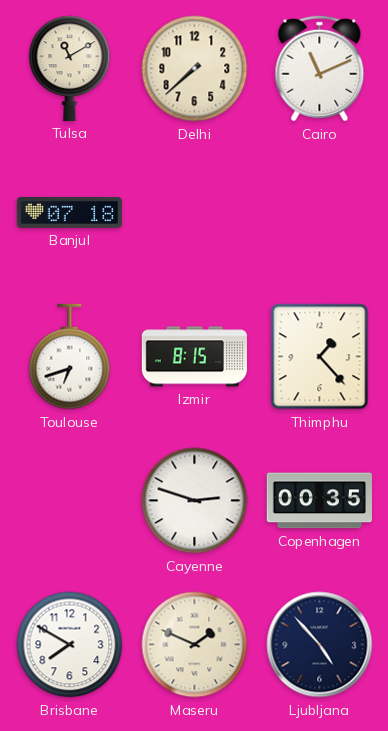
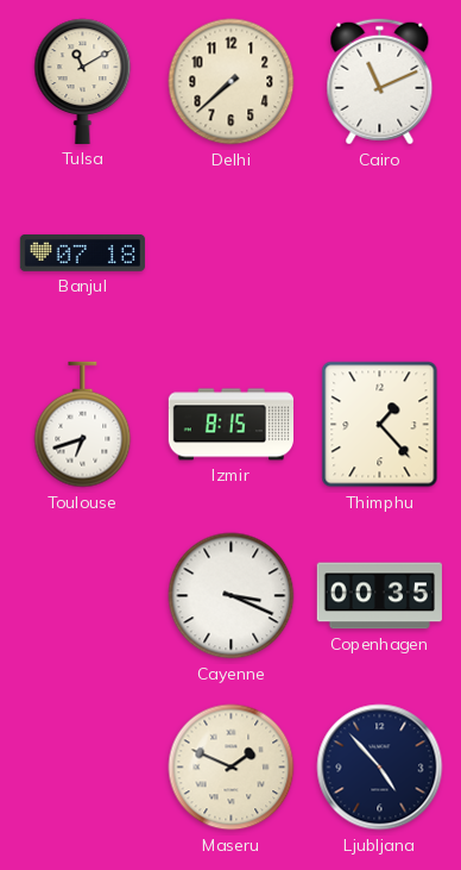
Cayenne: 2:48 -> 3:19 (232, 596)
Brisbane: 7:50 -> none (70, 645)
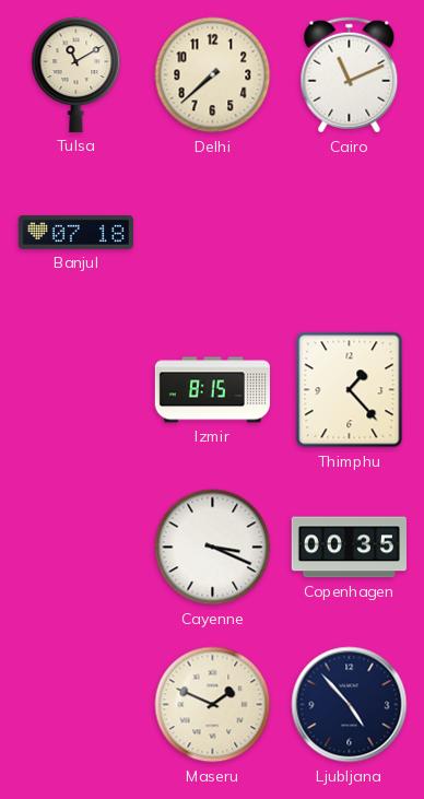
Toulouse: 6:42 -> none (83, 425)
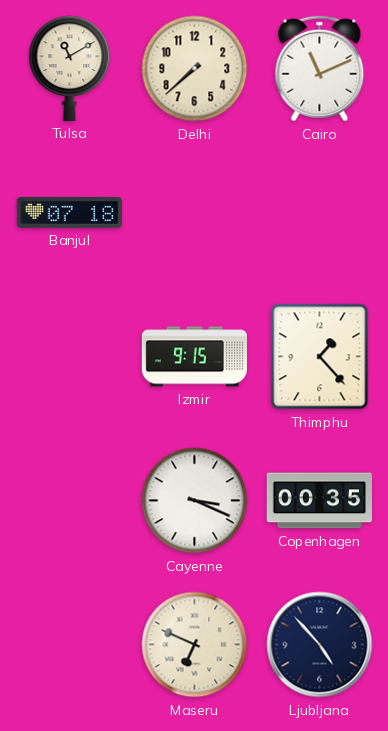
Izmir: 8:15 -> 9:15 (194, 357)
Maseru: 1:49 -> 6:49 (195, 645)
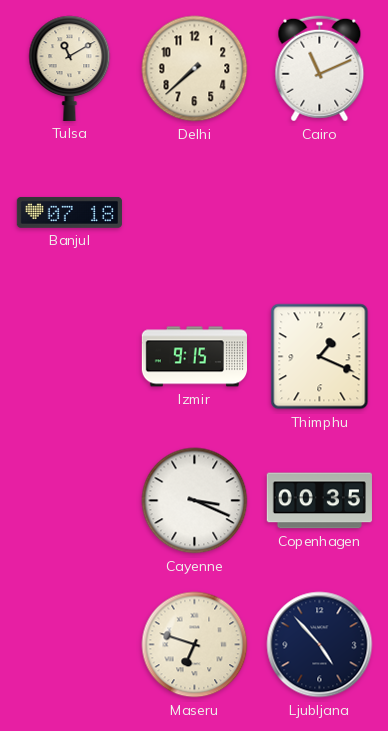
Thimphu: 1:23 -> 1:19 (320, 357)
Maseru: 6:49 -> 6:48 (195, 645)
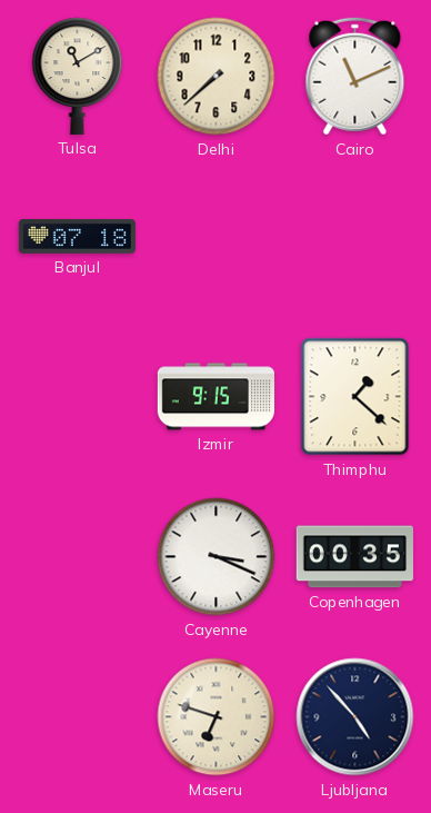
Thimphu: 1:19 -> 1:22 (355, 397)
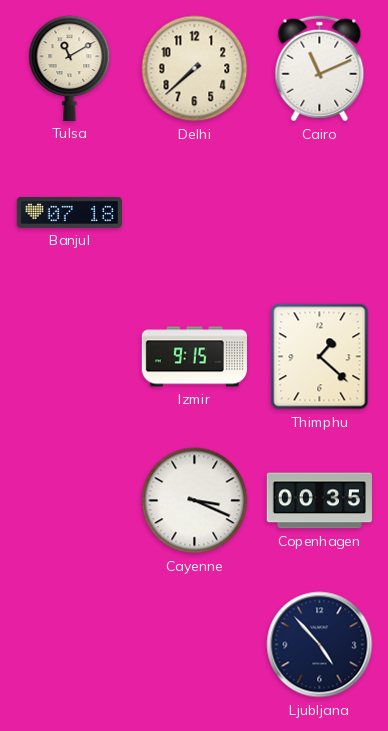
Maseru: 6:48 -> none (217, 717)
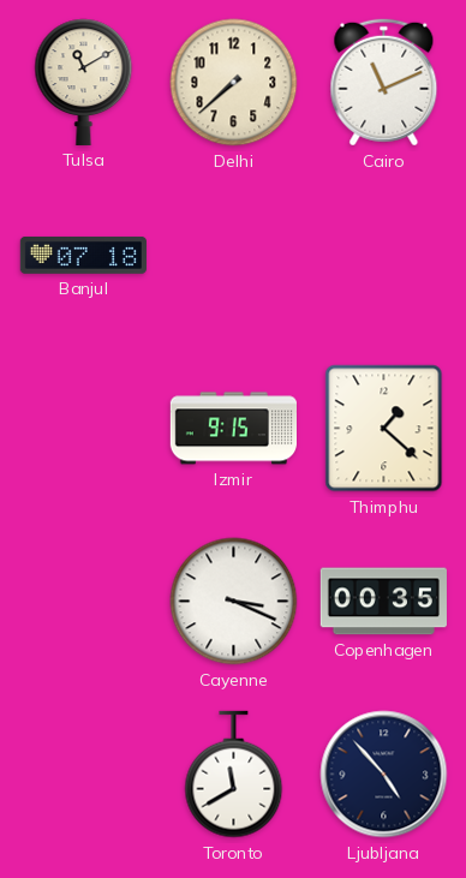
Toronto: none -> 11:40 (234, 775)
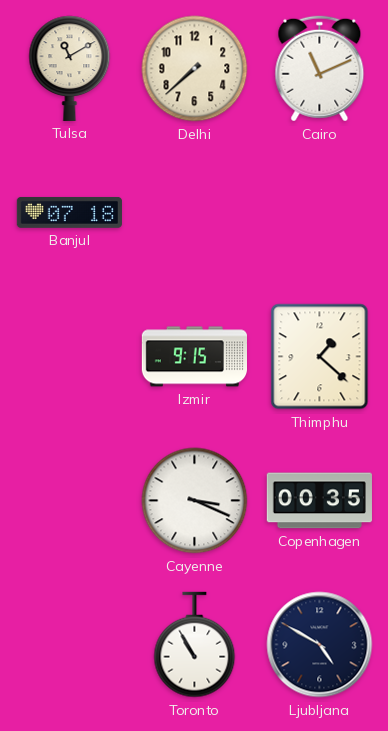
Toronto: 11:40 -> 10:55 (195, 645)
Ljubljana: 4:53 -> 4:50 (320, 645)
